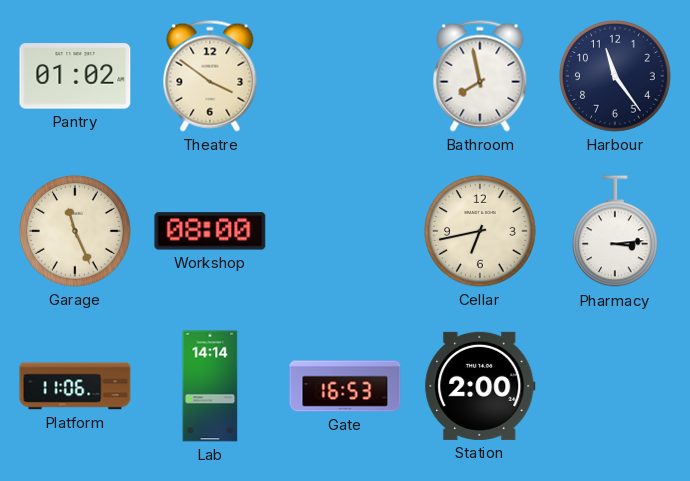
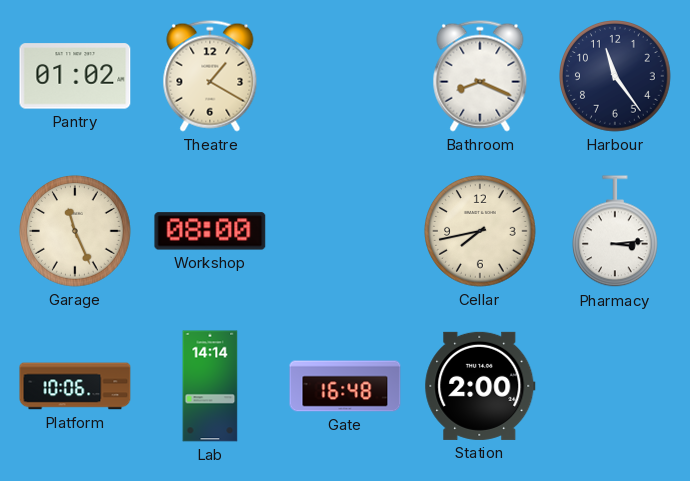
Theatre: 3:51 -> 1:20 (210, 76)
Bathroom: 7:58 -> 8:19 (480, 76)
Cellar: 6:43 -> 7:43 (480, 231)
Platform: 11:06 -> 10:06 (75, 386)
Gate: 16:53 -> 16:48 (345, 386)
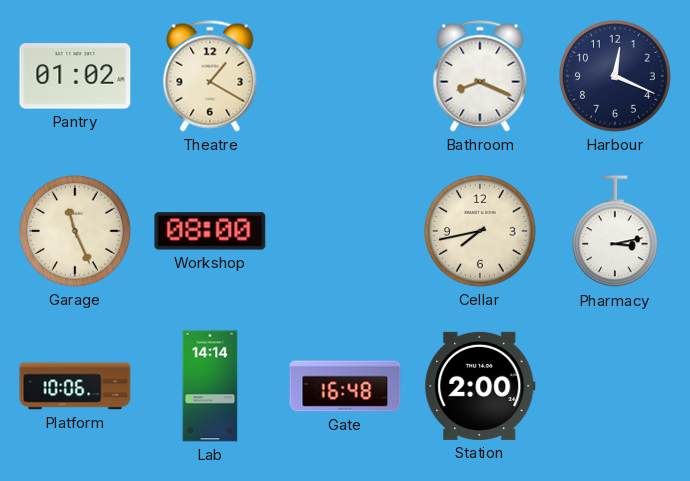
Harbour: 11:24 -> 12:19 (615, 76)
Pharmacy: 3:14 -> 3:13 (616, 232)
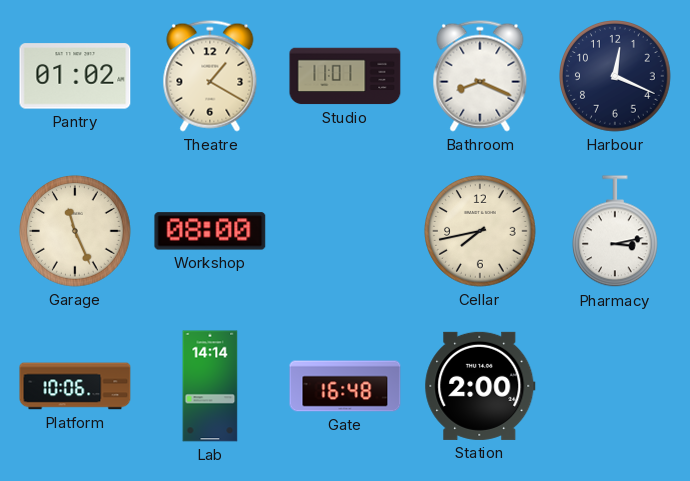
Studio: none -> 11:01 (345, 76)
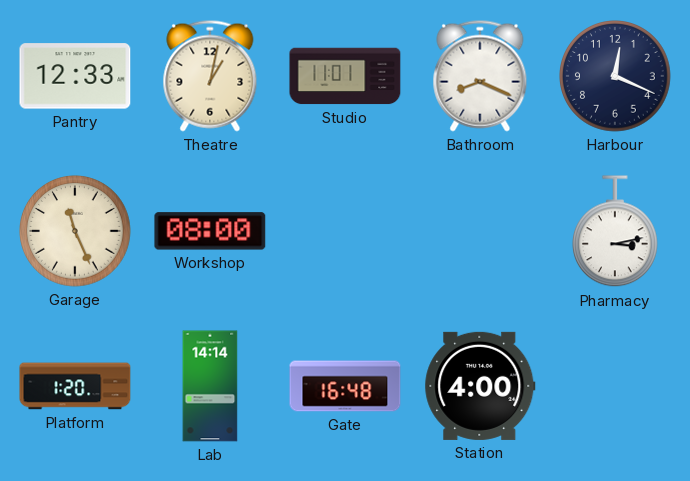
Pantry: 01:02 -> 12:33 (75, 76)
Theatre: 1:20 -> 1:02 (210, 76)
Cellar: 7:43 -> none (480, 231)
Platform: 10:06 -> 1:20 (75, 386)
Station: 2:00 -> 4:00 (480, 386)
